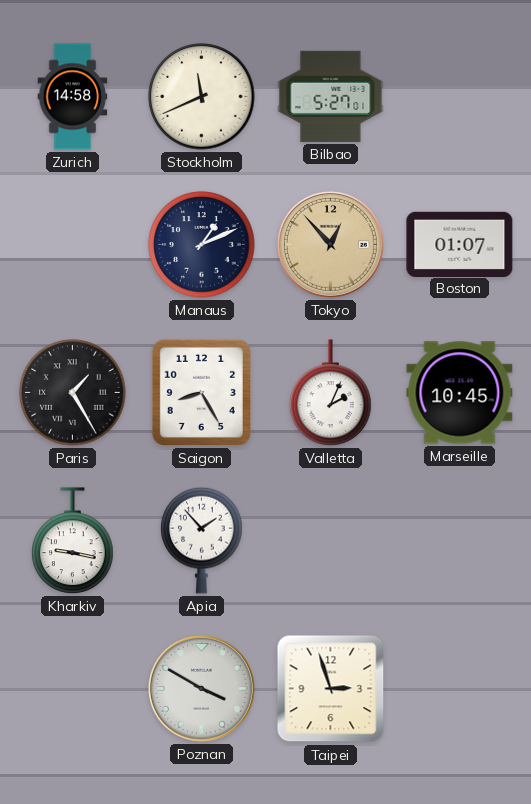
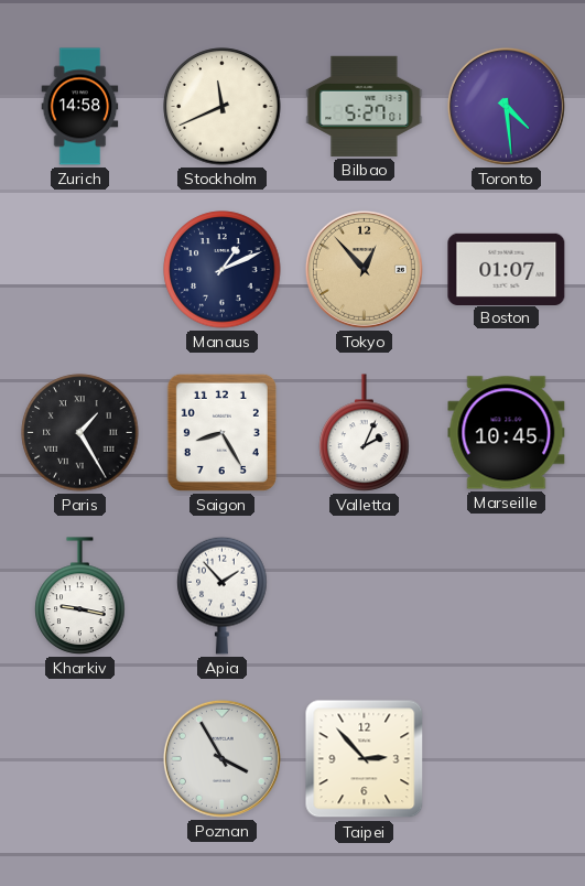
Toronto: none -> 4:29 (506, 106)
Poznan: 3:50 -> 3:55 (221, 758)
Taipei: 2:57 -> 2:53 (365, 759)
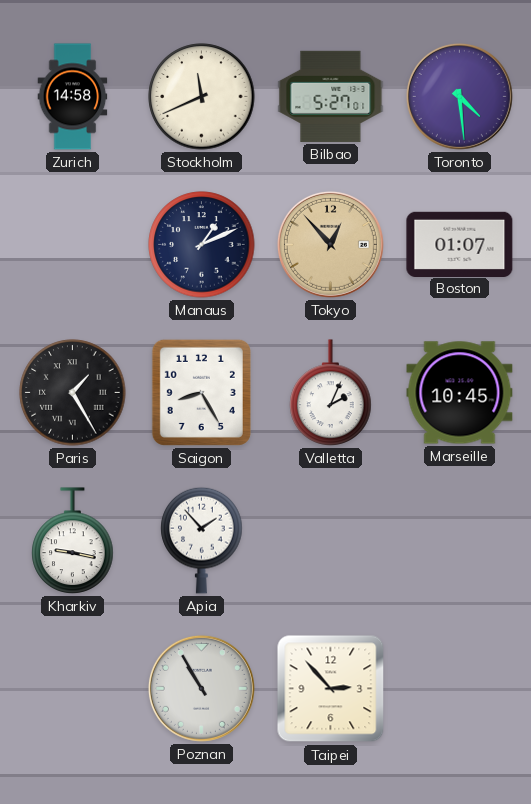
Poznan: 3:55 -> 10:55 (201, 688)
